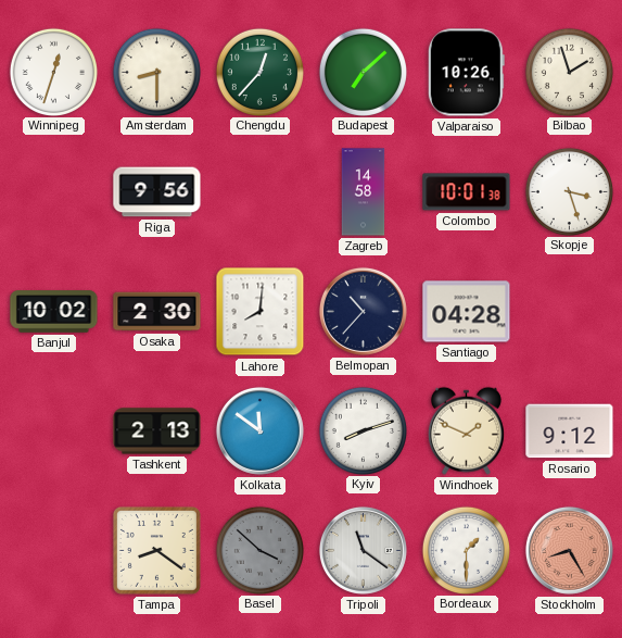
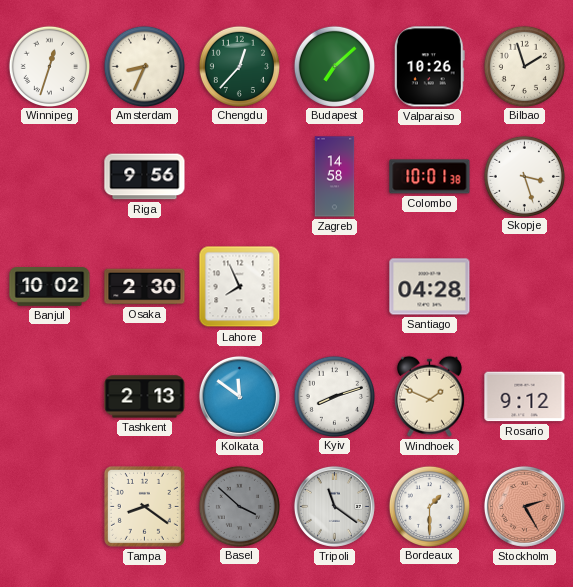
Amsterdam: 8:30 -> 8:34 (144, 66)
Lahore: 8:01 -> 7:56 (240, 287)
Belmopan: 10:37 -> none (363, 311)
Stockholm: 8:25 -> 2:25 (524, 506)
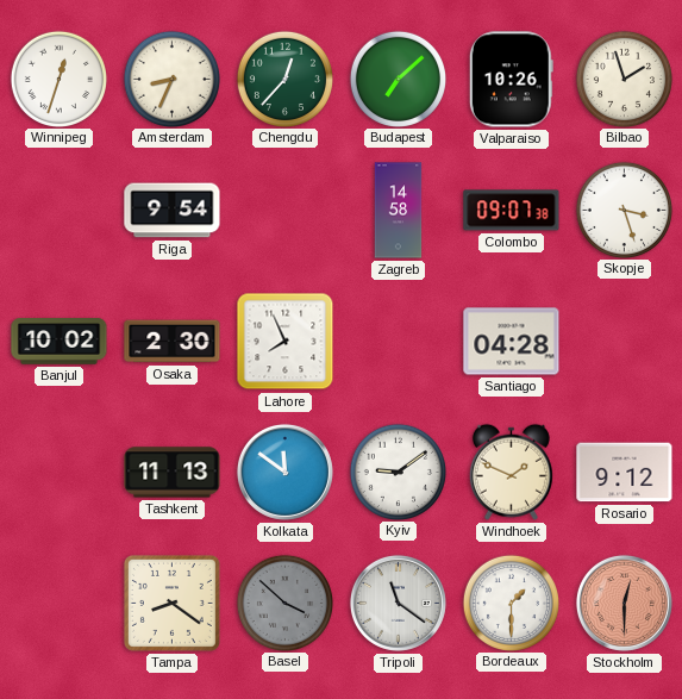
Riga: 9:56 -> 9:54 (173, 211)
Colombo: 10:01 -> 09:07 (512, 211)
Tashkent: 2:13 -> 11:13 (173, 473)
Kyiv: 8:12 -> 9:09 (398, 472)
Stockholm: 2:25 -> 12:30 (624, 603)
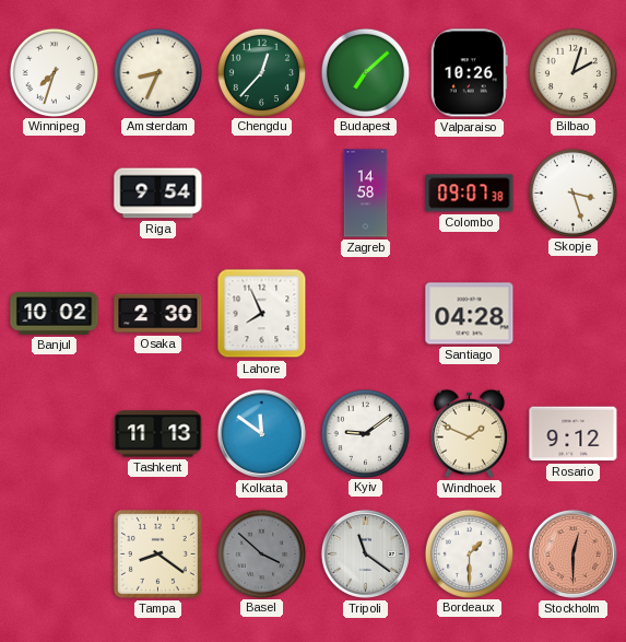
Winnipeg: 12:33 -> 7:33 (54, 72)
Bilbao: 1:57 -> 2:03 (572, 72)
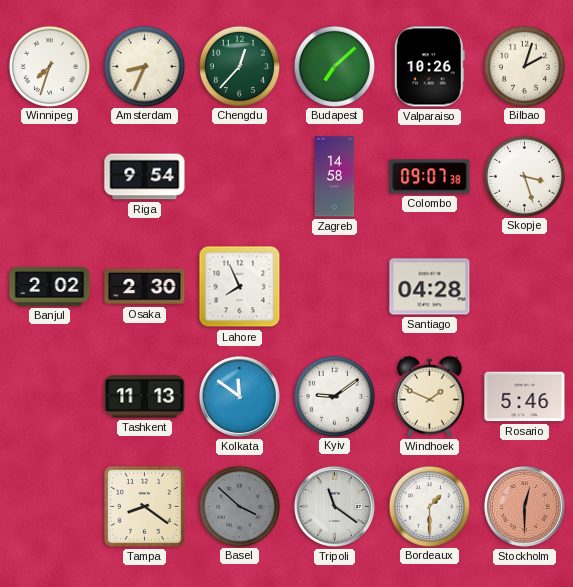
Banjul: 10:02 -> 2:02 (50, 287)
Rosario: 9:12 -> 5:46 (525, 397)
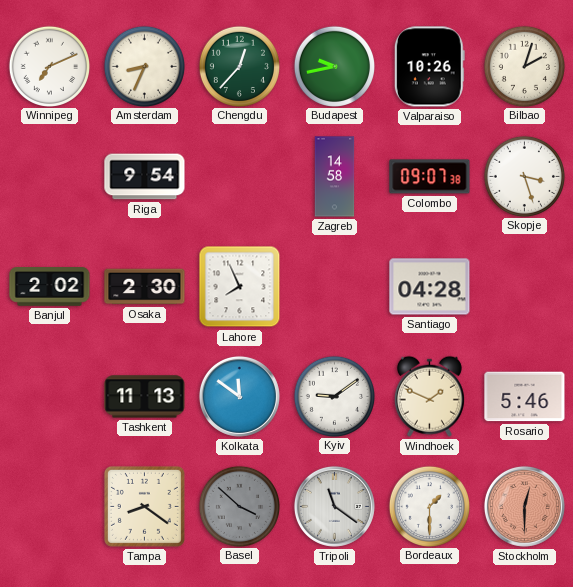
Winnipeg: 7:33 -> 7:11 (49, 66)
Budapest: 7:08 -> 9:43 (334, 66)
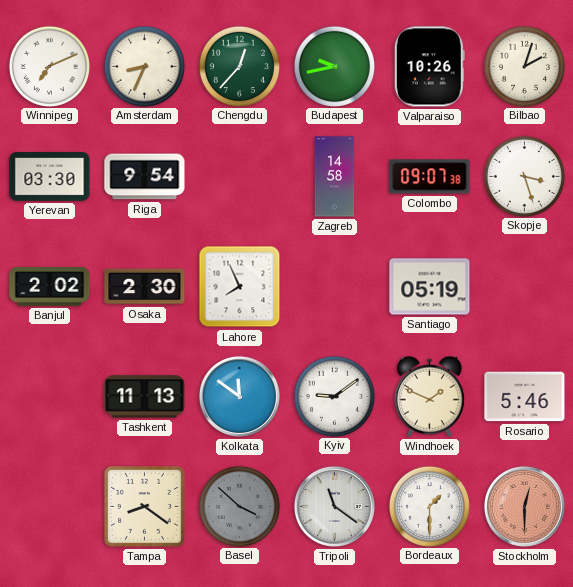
Yerevan: none -> 03:30 (50, 177)
Santiago: 04:28 -> 05:19 (430, 287)
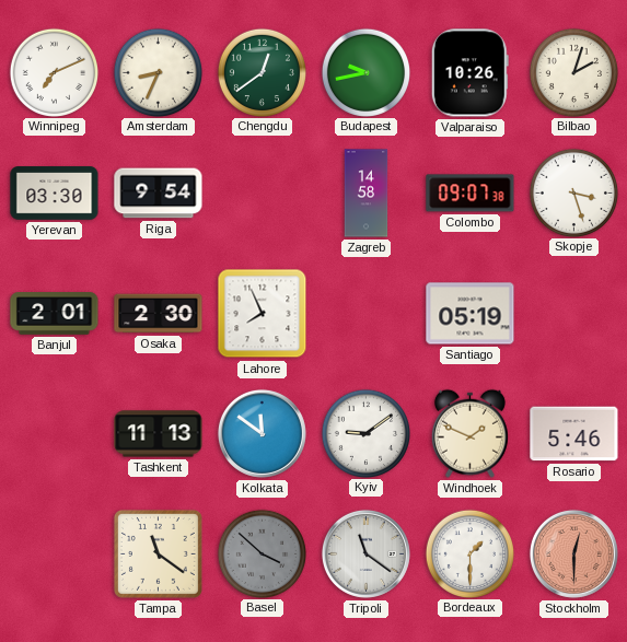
Chengdu: 12:37 -> 12:39 (262, 72)
Banjul: 2:02 -> 2:01 (55, 314)
Tampa: 8:21 -> 11:21 (158, 553)
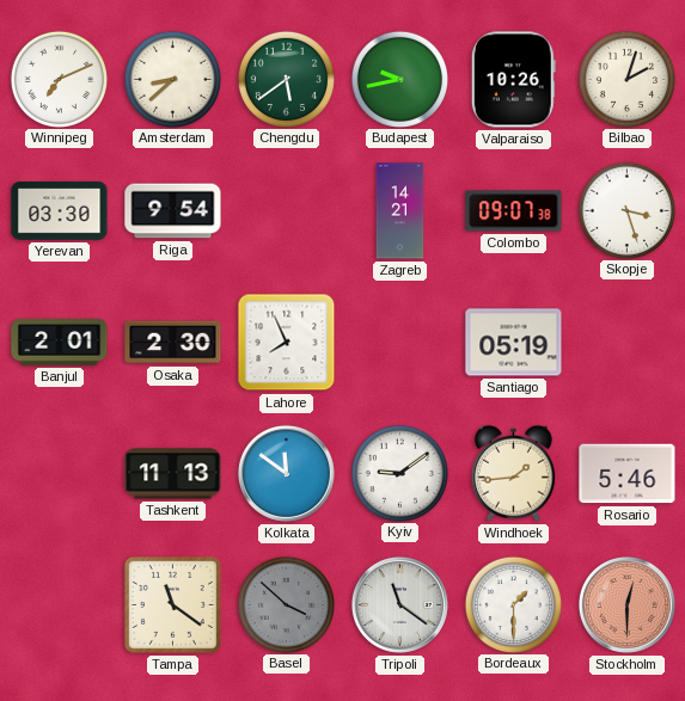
Amsterdam: 8:34 -> 8:38 (172, 79)
Chengdu: 12:39 -> 5:39 (286, 79)
Zagreb: 14:58 -> 14:21 (400, 211)
Windhoek: 1:49 -> 1:44 (513, 473)
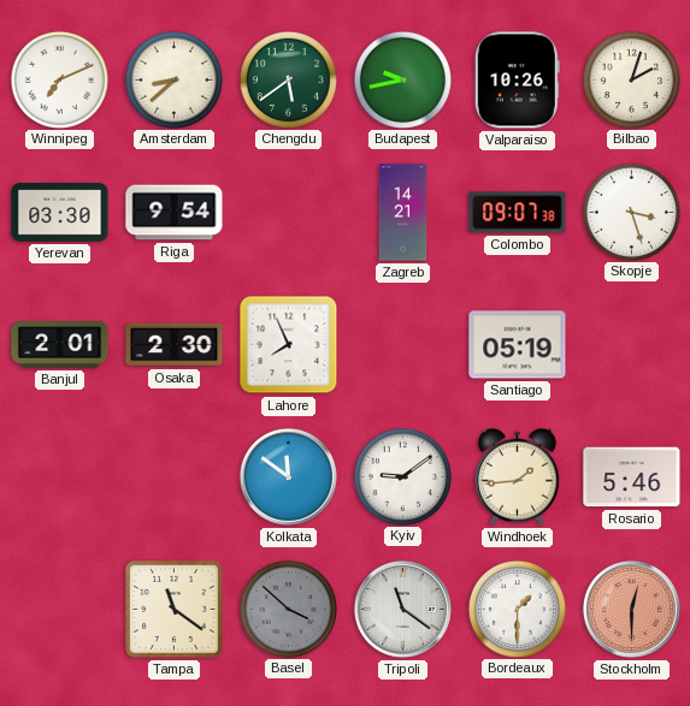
Tashkent: 11:13 -> none (173, 474)
